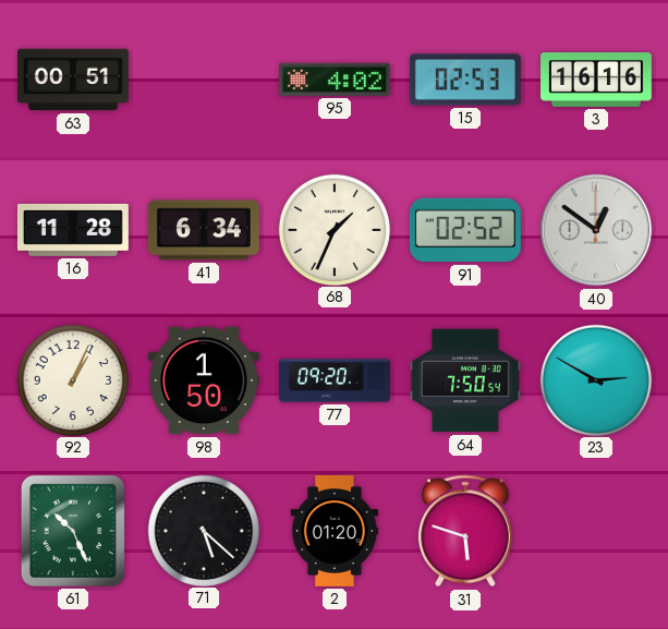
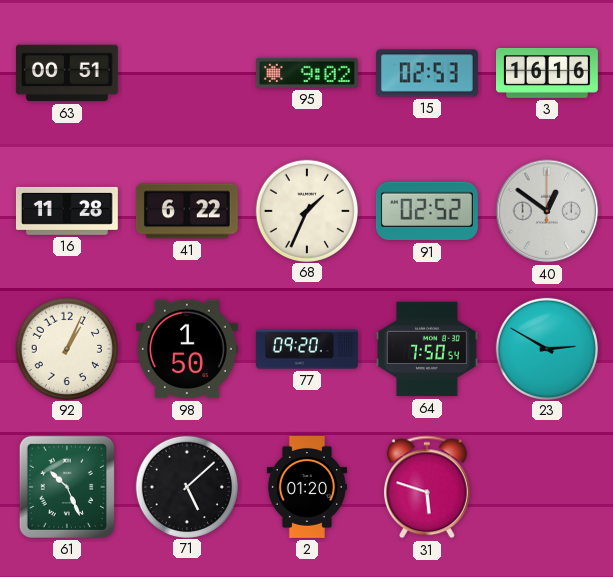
95: 4:02 -> 9:02 (307, 73)
41: 6:34 -> 6:22 (187, 211)
71: 5:22 -> 5:08 (186, 486)
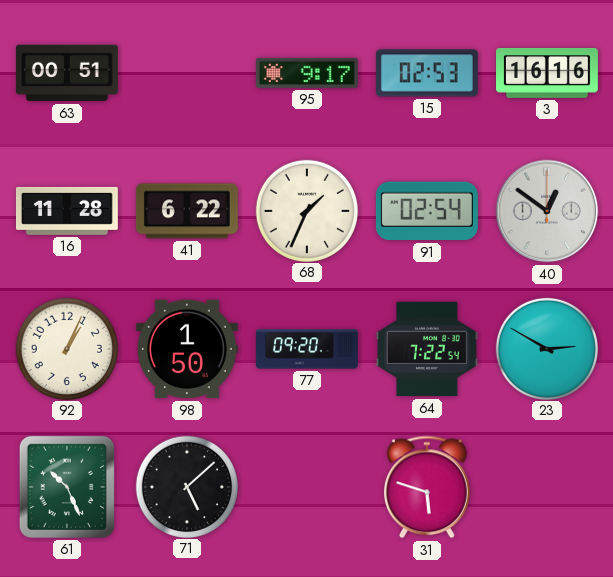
95: 9:02 -> 9:17 (307, 73)
91: 02:52 -> 02:54 (427, 211)
64: 7:50 -> 7:22 (427, 349)
2: 01:20 -> none (307, 488)
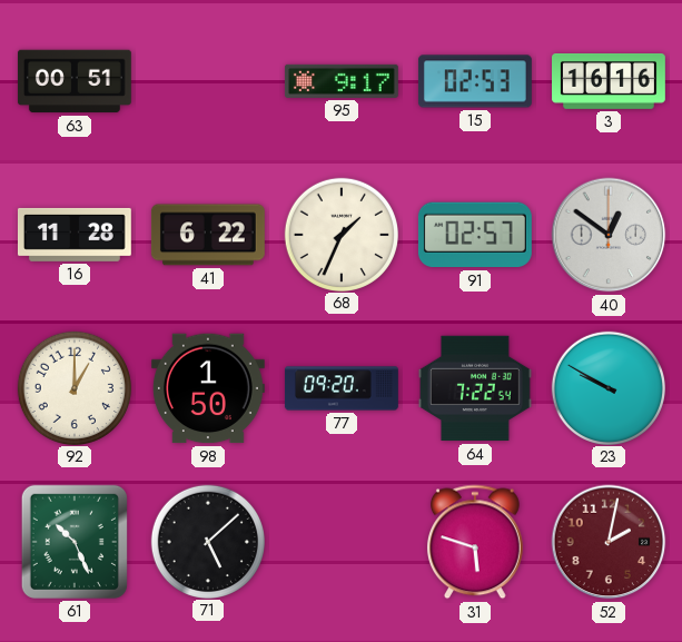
91: 02:54 -> 02:57 (475, 235)
92: 1:04 -> 1:00 (73, 387)
23: 2:50 -> 9:50 (607, 387)
52: none -> 2:02 (609, 542)
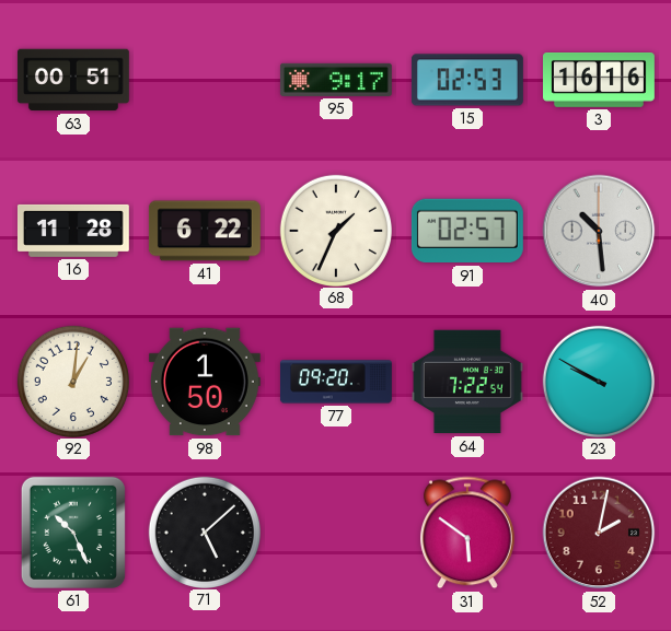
40: 12:51 -> 10:29 (599, 231)
92: 1:00 -> 1:01 (72, 381)
31: 5:48 -> 5:51 (467, 533)
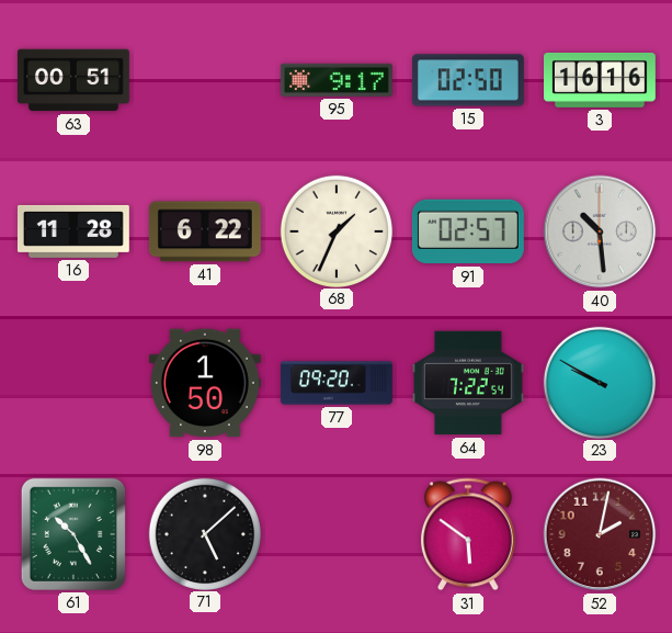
15: 02:53 -> 02:50 (468, 80)
92: 1:01 -> none (72, 381)
61: 10:26 -> 10:25 (73, 534)
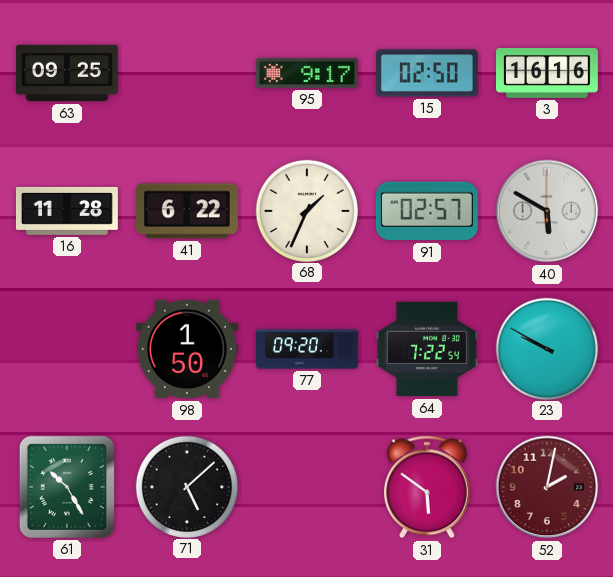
63: 00:51 -> 09:25 (67, 73)
40: 10:29 -> 5:50 (547, 211)
